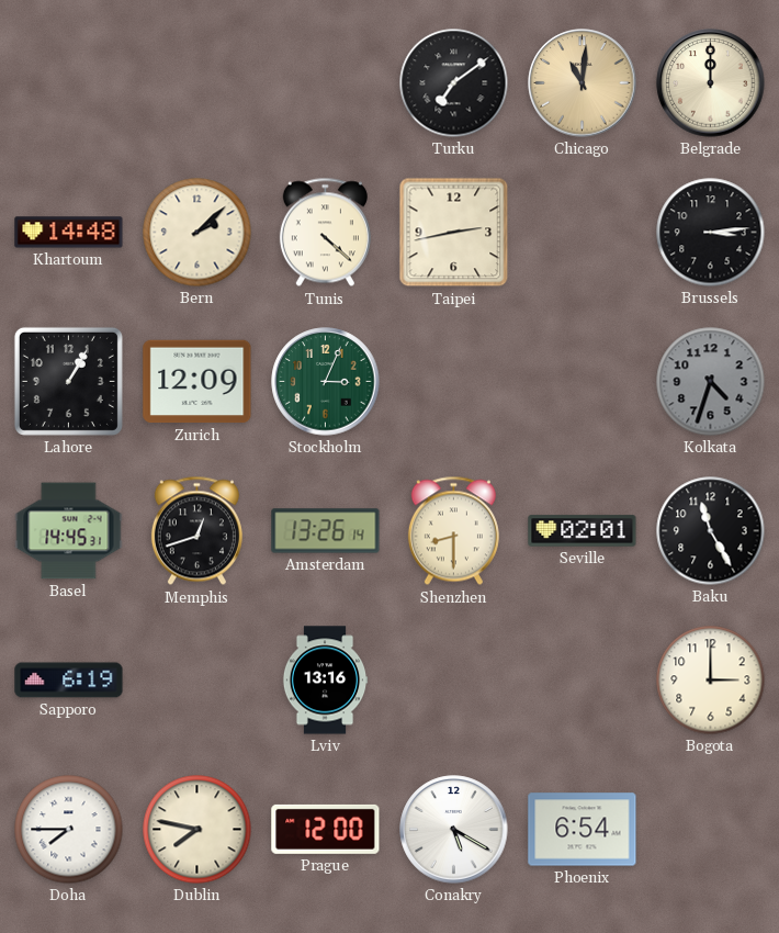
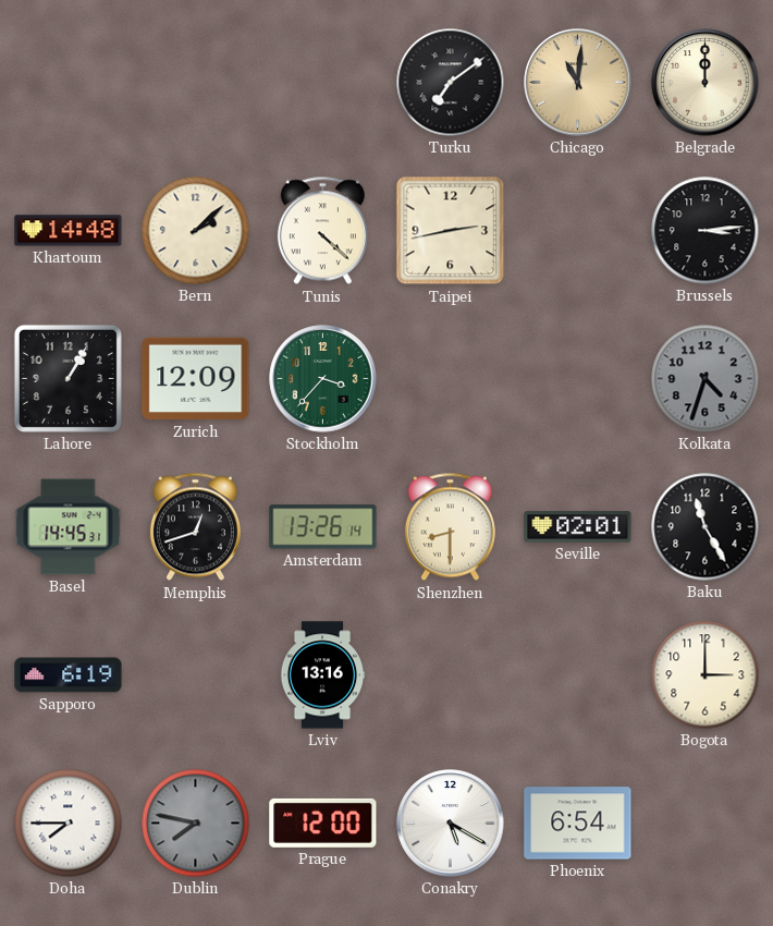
Stockholm: 3:04 -> 3:37 (323, 379)
Dublin dial: cream -> grey (196, 824)
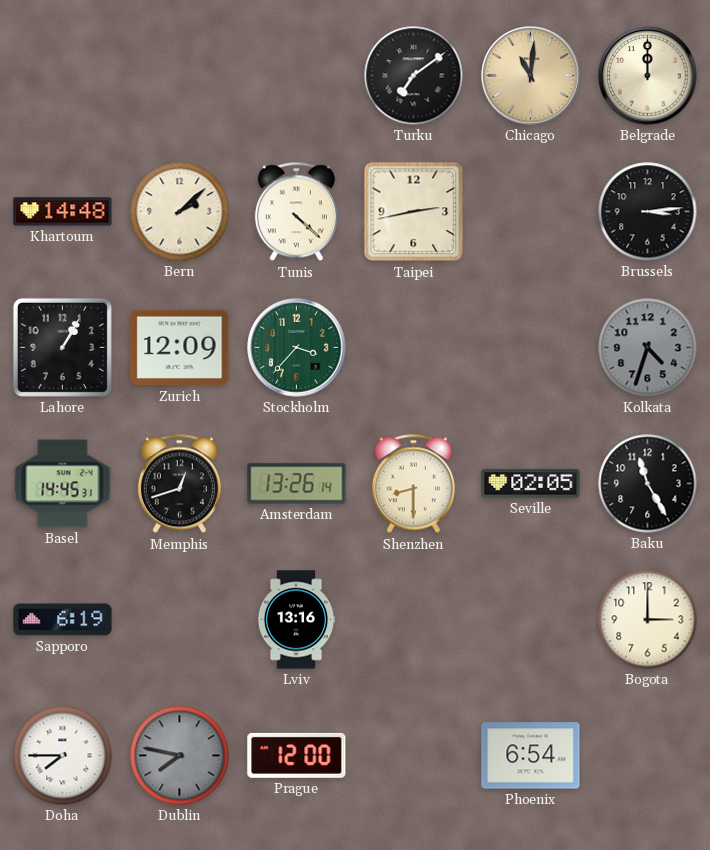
Seville: 02:01 -> 02:05 (531, 484)
Conakry: 5:20 -> none (451, 824)
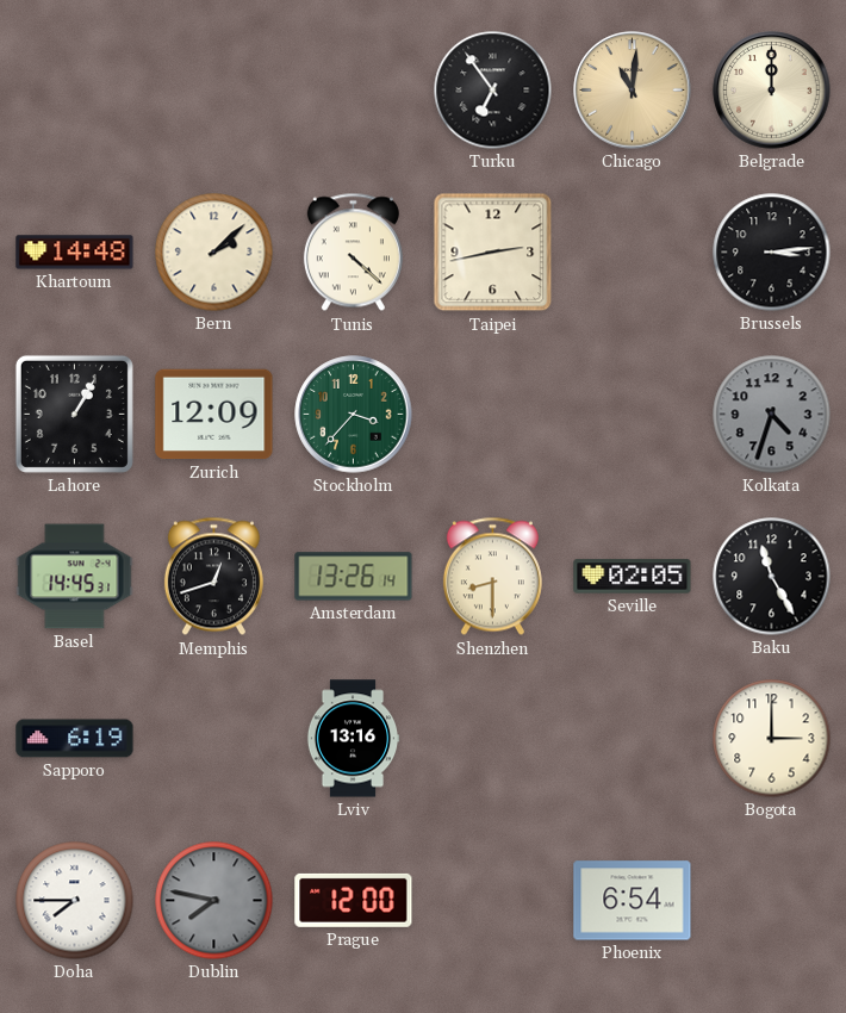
Turku: 7:09 -> 6:54 (493, 91)
